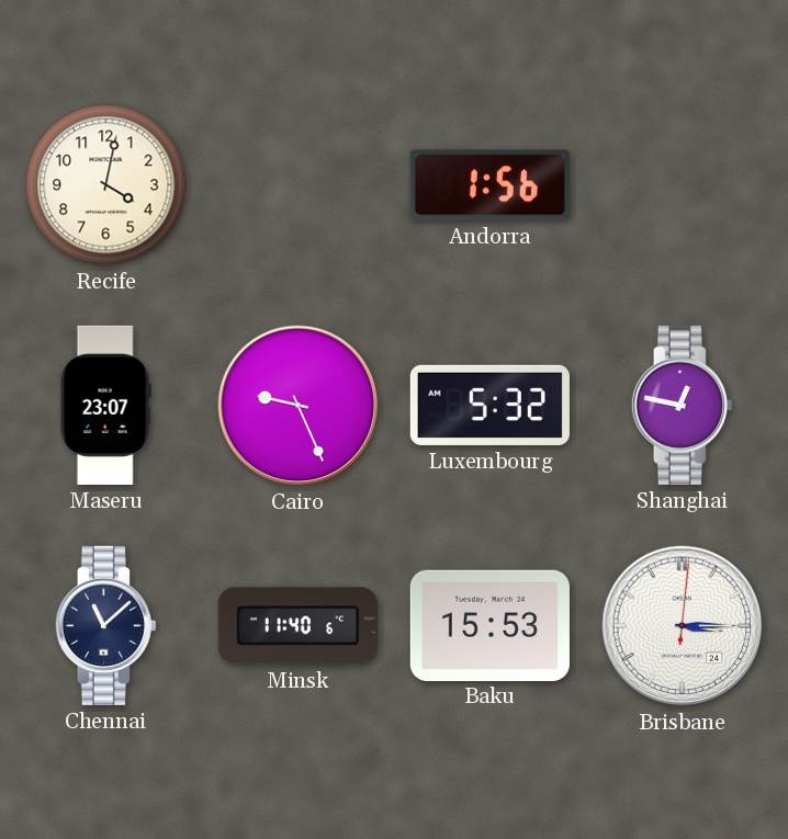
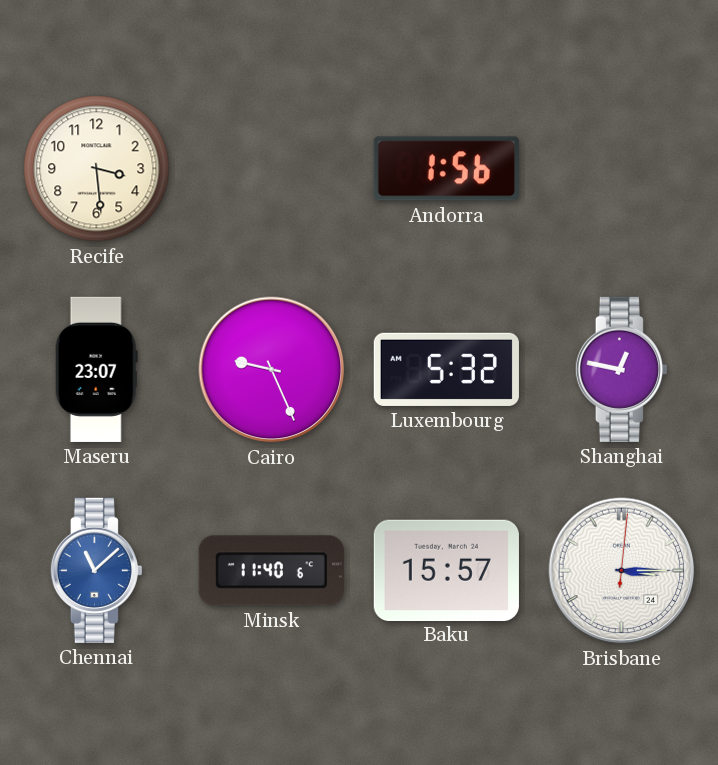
Recife: 4:02 -> 3:29 (97, 169)
Chennai dial: navy -> blue (96, 570)
Baku: 15:53 -> 15:57 (446, 570)
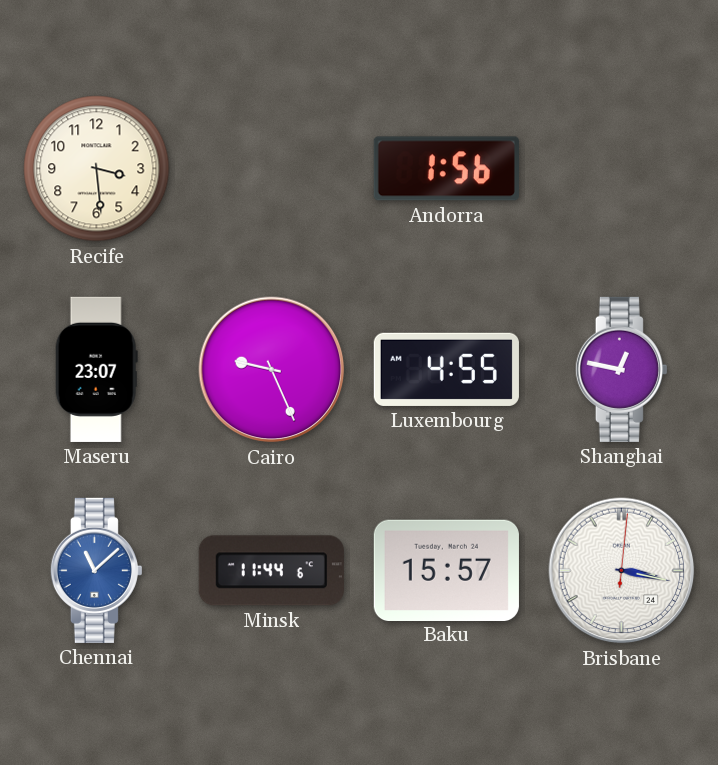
Luxembourg: 5:32 -> 4:55 (446, 369)
Minsk: 11:40 -> 11:44 (271, 571)
Brisbane: 3:15 -> 3:17 (622, 571)
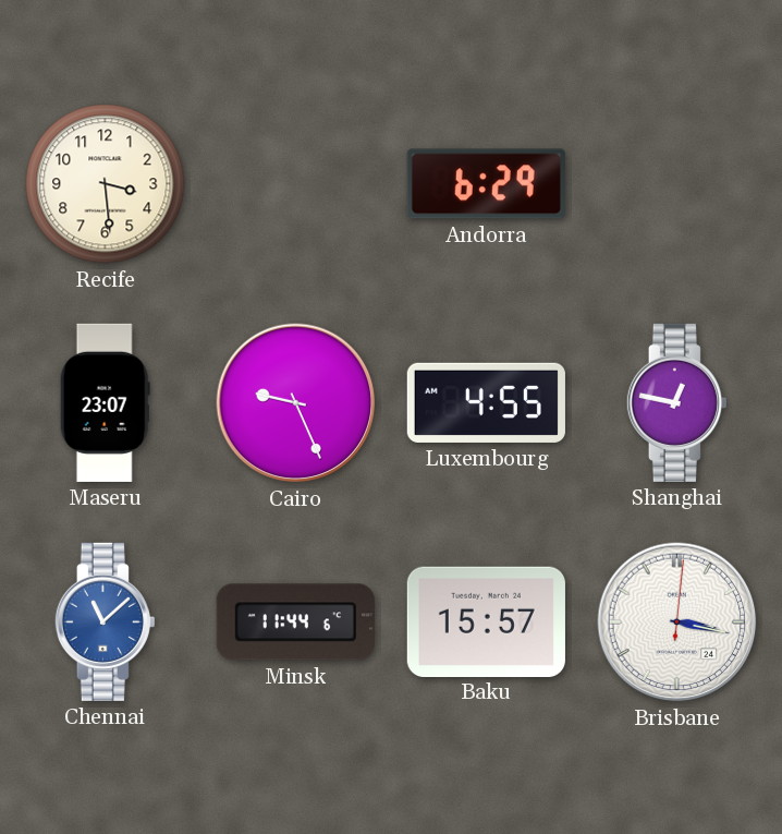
Andorra: 1:56 -> 6:29 (486, 184)
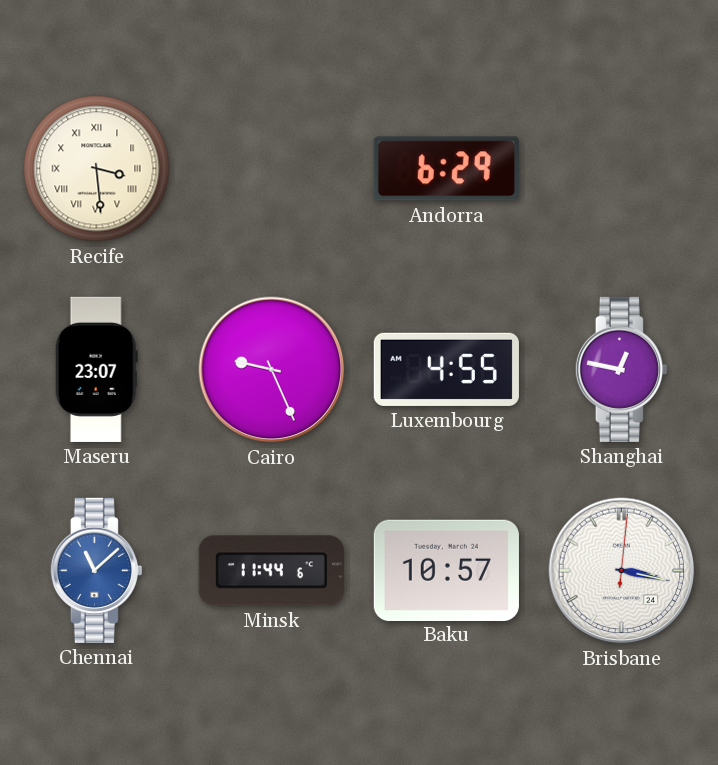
Recife numerals: Arabic -> Roman (97, 169)
Baku: 15:57 -> 10:57 (446, 570)
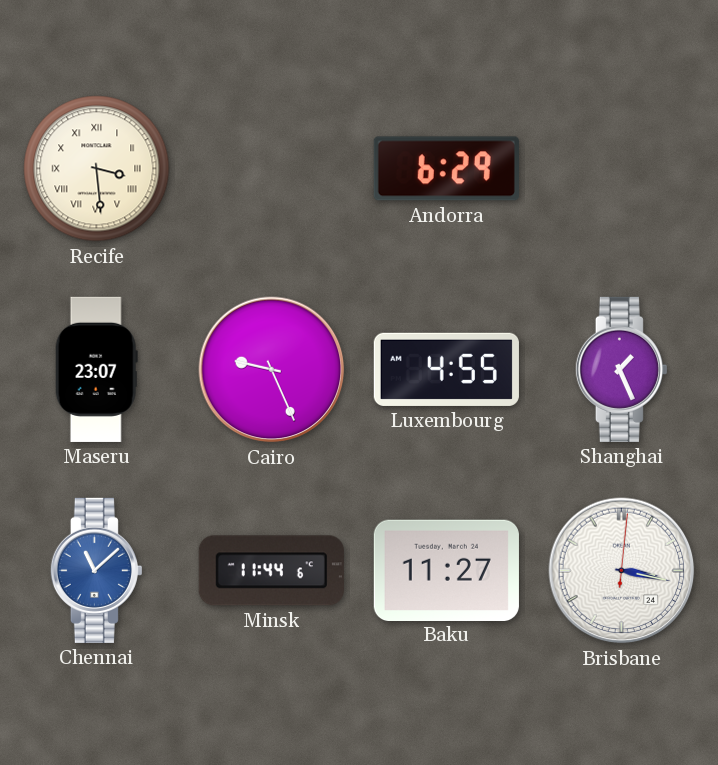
Shanghai: 12:47 -> 1:26 (621, 369)
Baku: 10:57 -> 11:27 (446, 570)
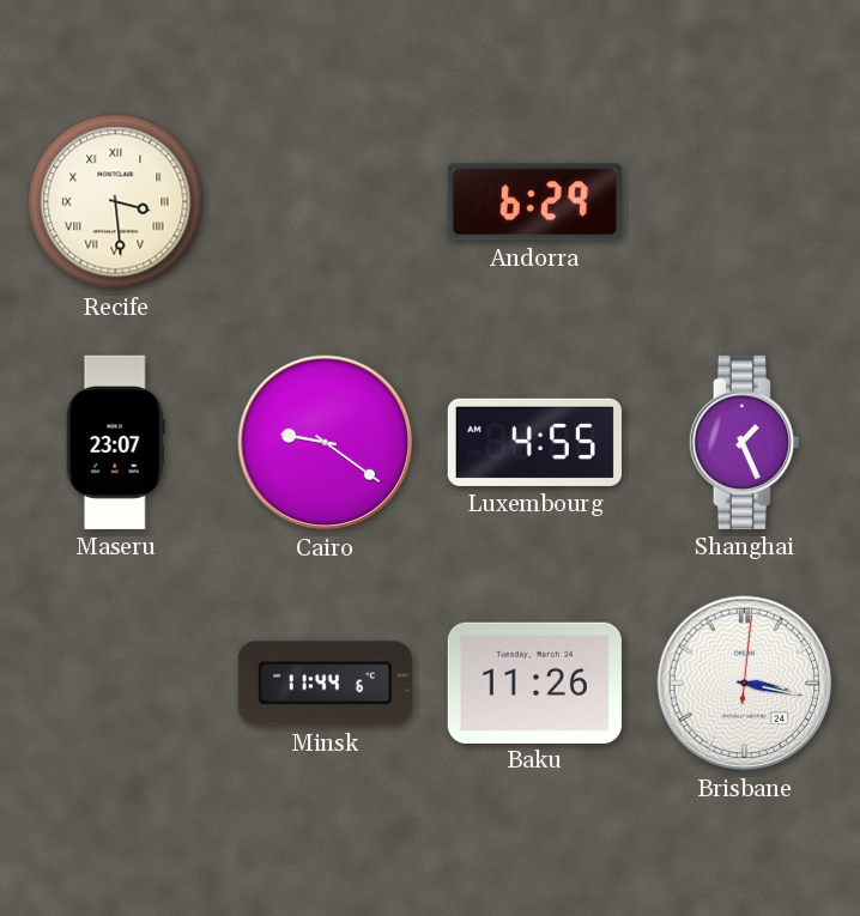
Cairo: 9:26 -> 9:21 (326, 443)
Chennai: 11:08 -> none (96, 570)
Baku: 11:27 -> 11:26 (534, 683)
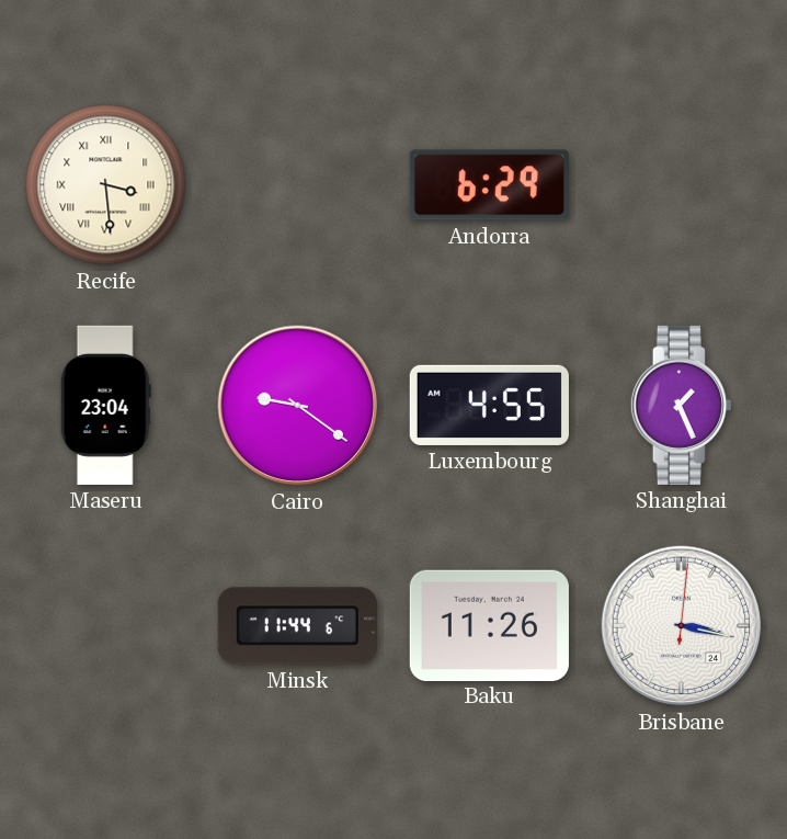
Maseru: 23:07 -> 23:04 (105, 405)
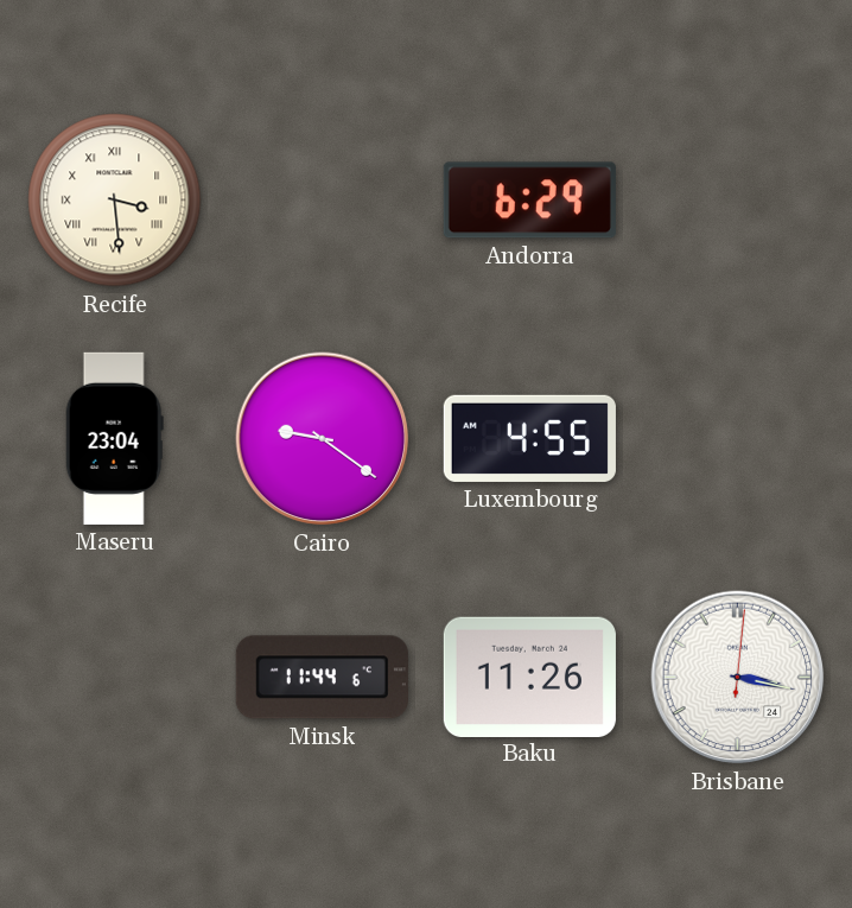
Shanghai: 1:26 -> none (681, 405)
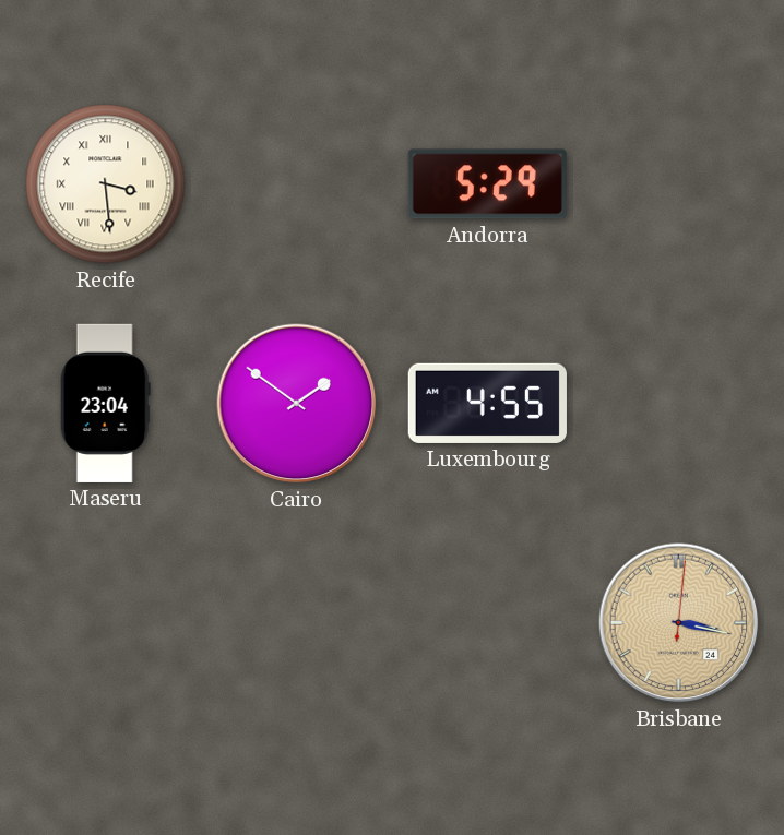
Andorra: 6:29 -> 5:29 (487, 184)
Cairo: 9:21 -> 1:51 (297, 404)
Minsk: 11:44 -> none (322, 678)
Baku: 11:26 -> none (529, 677)
Brisbane dial: white -> champagne (679, 623)
